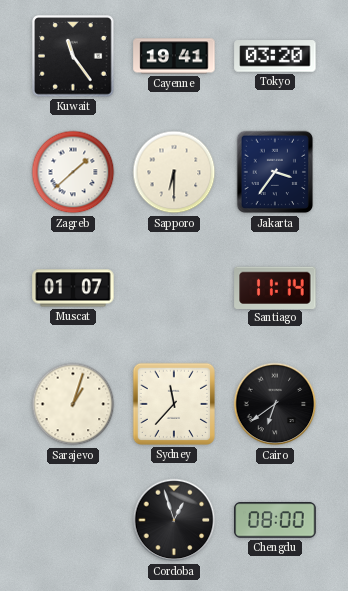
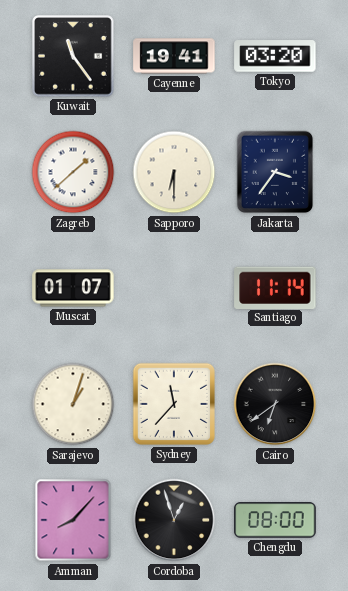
Amman: none -> 8:07 (73, 520)
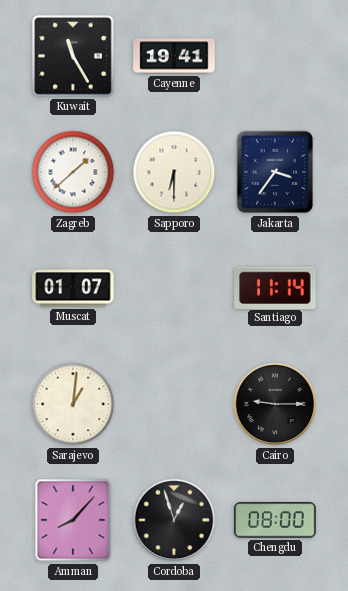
Kuwait: 11:24 -> 11:25 (73, 56)
Tokyo: 03:20 -> none (275, 56)
Sarajevo: 1:03 -> 1:01 (73, 404)
Sydney: 11:37 -> none (174, 404)
Cairo: 6:39 -> 9:15 (275, 404)
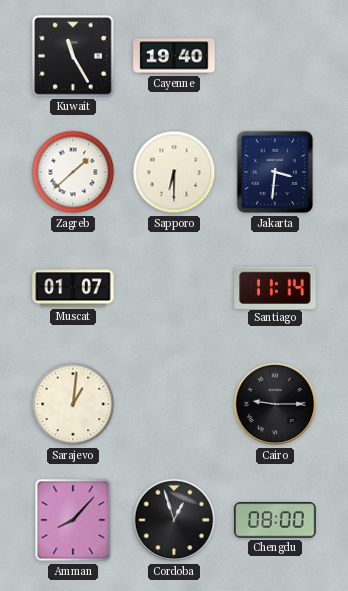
Cayenne: 19:41 -> 19:40 (174, 56)
Jakarta: 3:36 -> 3:31 (275, 172)
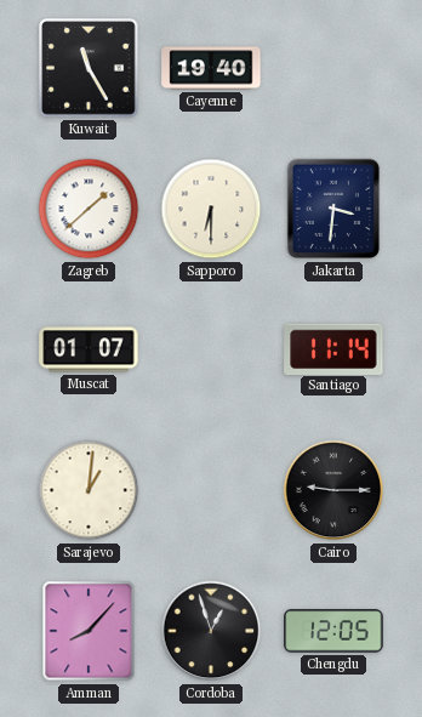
Chengdu: 08:00 -> 12:05 (333, 631)
